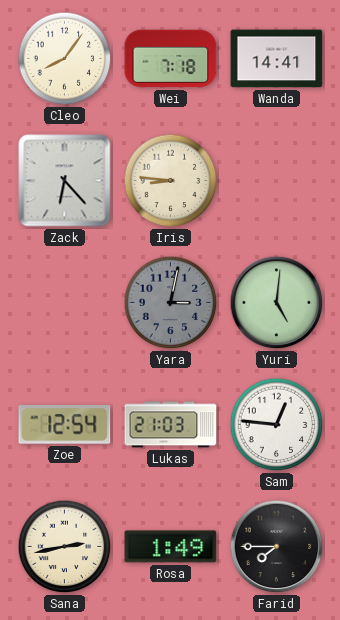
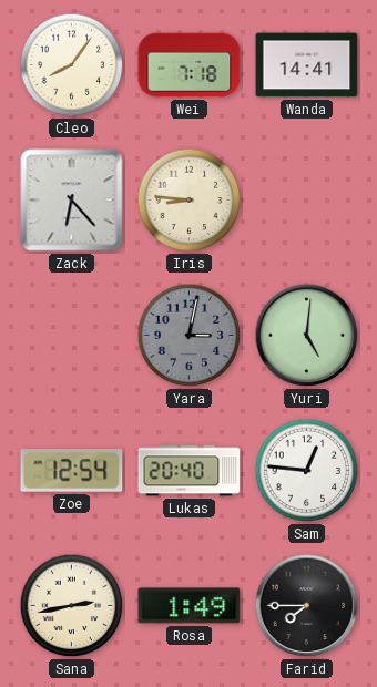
Lukas: 21:03 -> 20:40 (190, 471)
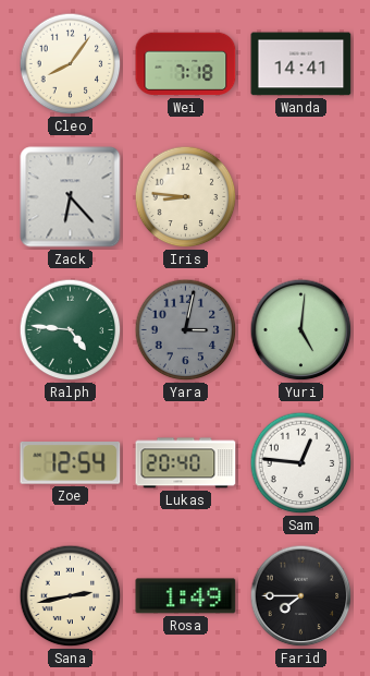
Ralph: none -> 4:46 (71, 330)
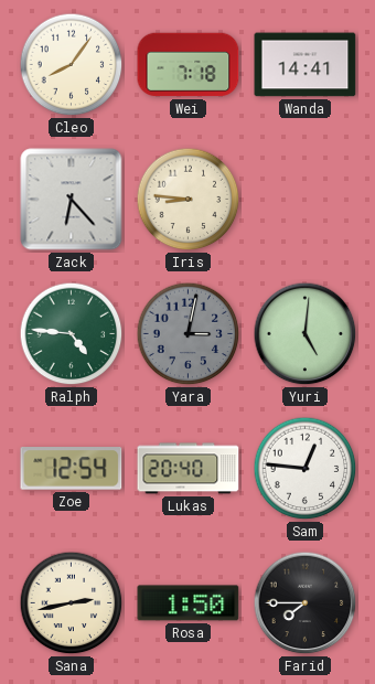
Rosa: 1:49 -> 1:50 (189, 603)
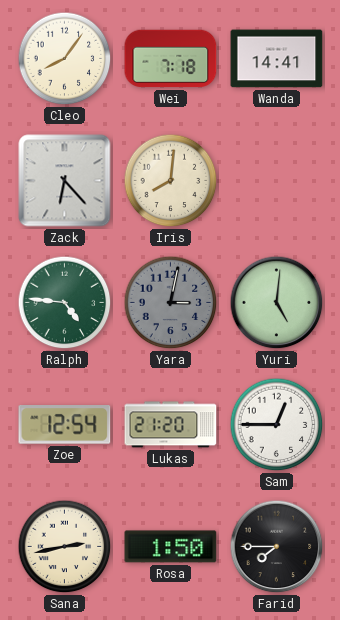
Iris: 8:46 -> 8:01 (171, 181)
Lukas: 20:40 -> 21:20 (171, 425)
Sam: 12:46 -> 12:45 (277, 425)
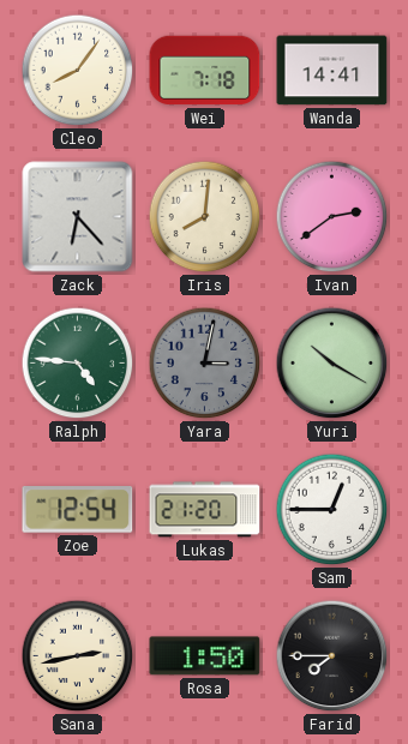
Ivan: none -> 2:39 (332, 217)
Yuri: 5:01 -> 10:20 (332, 364)
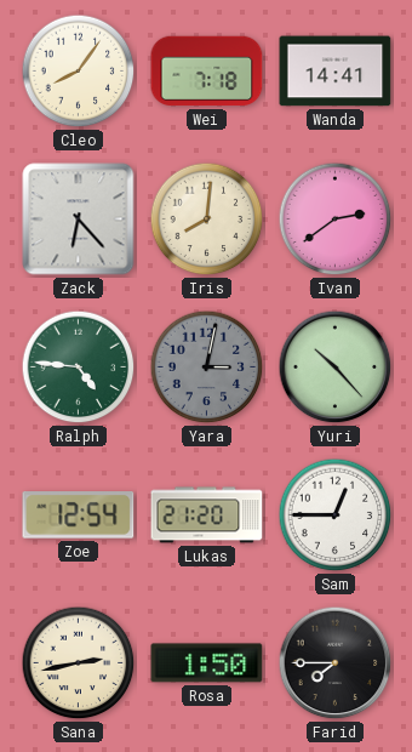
Yuri: 10:20 -> 10:23 (336, 368)
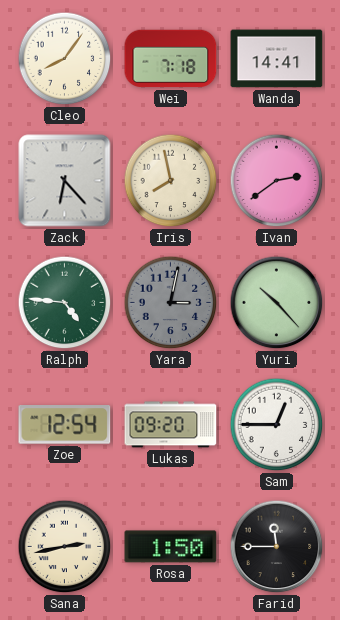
Iris: 8:01 -> 7:58 (171, 181)
Lukas: 21:20 -> 09:20 (171, 425)
Farid: 7:45 -> 11:45 (277, 547)
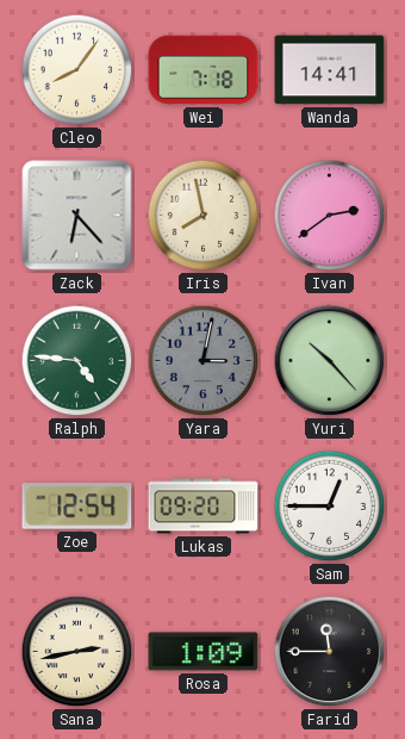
Rosa: 1:50 -> 1:09 (204, 652)
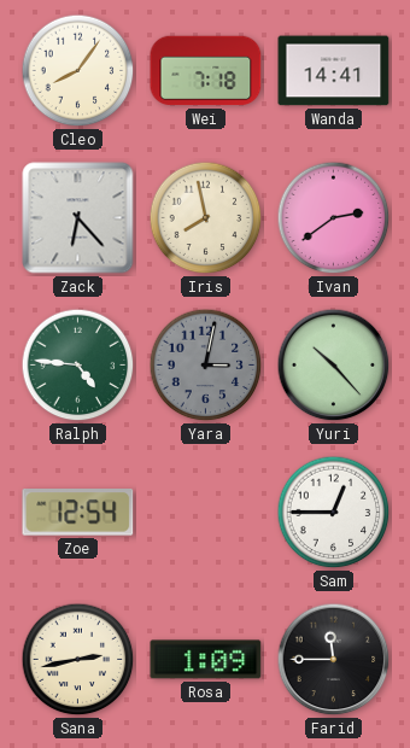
Lukas: 09:20 -> none (204, 507)
